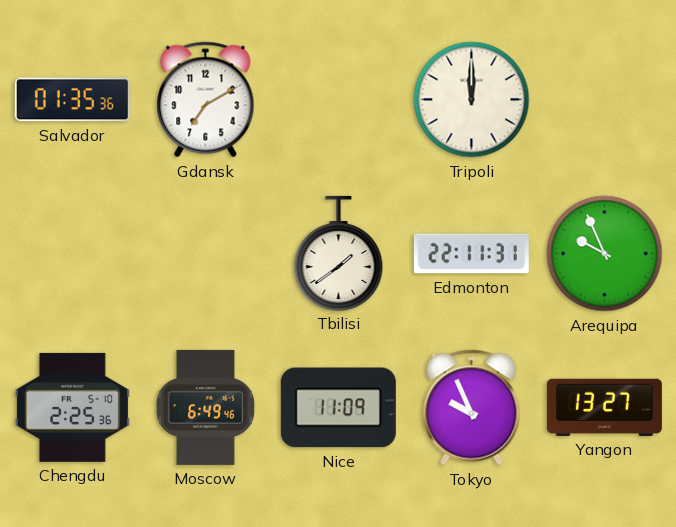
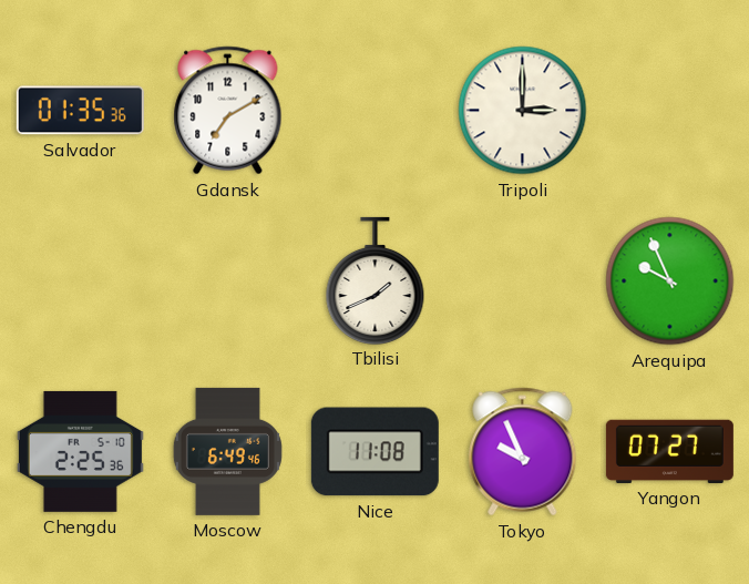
Tripoli: 12:00 -> 3:00 (523, 111)
Tbilisi: 1:39 -> 1:41 (376, 280)
Edmonton: 22:11 -> none (471, 254)
Nice: 11:09 -> 11:08 (374, 452)
Yangon: 13:27 -> 07:27 (669, 451)
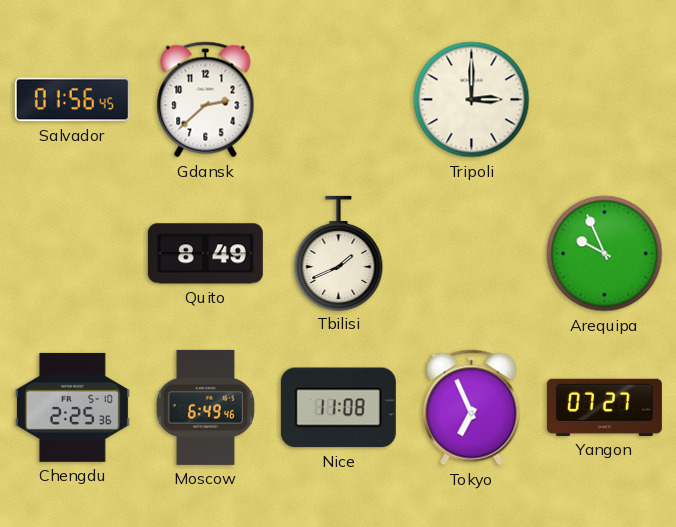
Salvador: 01:35 -> 01:56 (72, 100)
Gdansk: 7:10 -> 2:38 (206, 100)
Quito: none -> 8:49 (205, 254)
Tokyo: 9:56 -> 6:56 (472, 408)
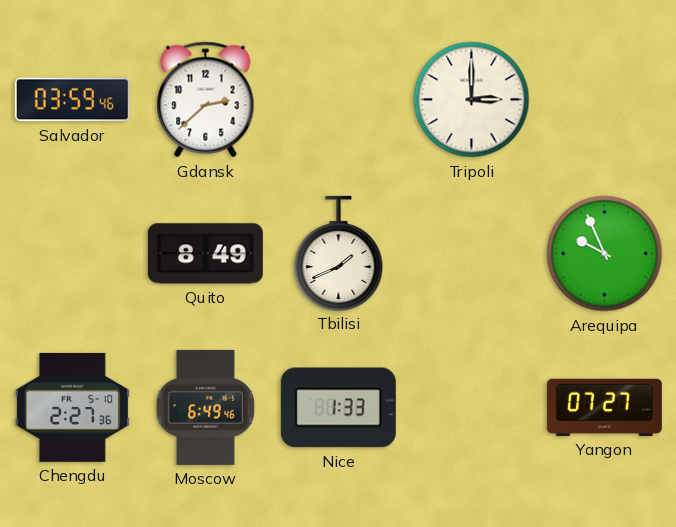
Salvador: 01:56 -> 03:59 (72, 100)
Chengdu: 2:25 -> 2:27 (72, 407)
Nice: 11:08 -> 1:33 (338, 408)
Tokyo: 6:56 -> none (472, 408)
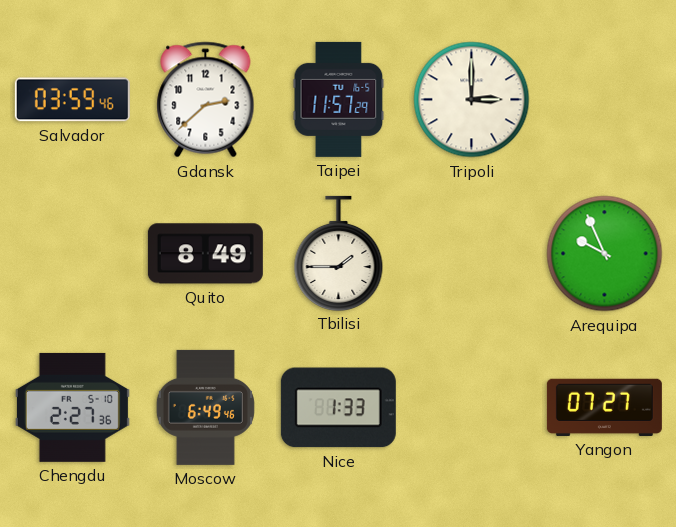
Taipei: none -> 11:57 (339, 99)
Tbilisi: 1:41 -> 1:45 (339, 253)
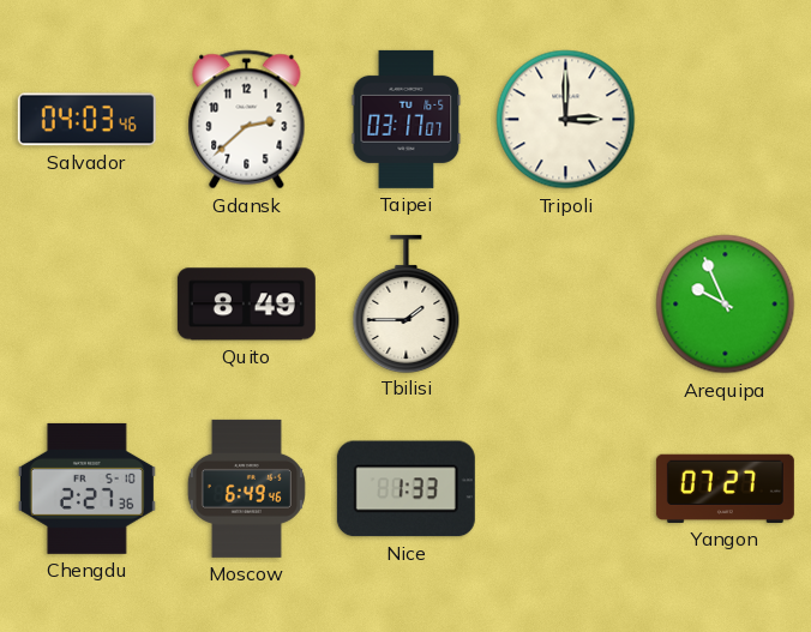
Salvador: 03:59 -> 04:03 (86, 120)
Taipei: 11:57 -> 03:17 (407, 119)
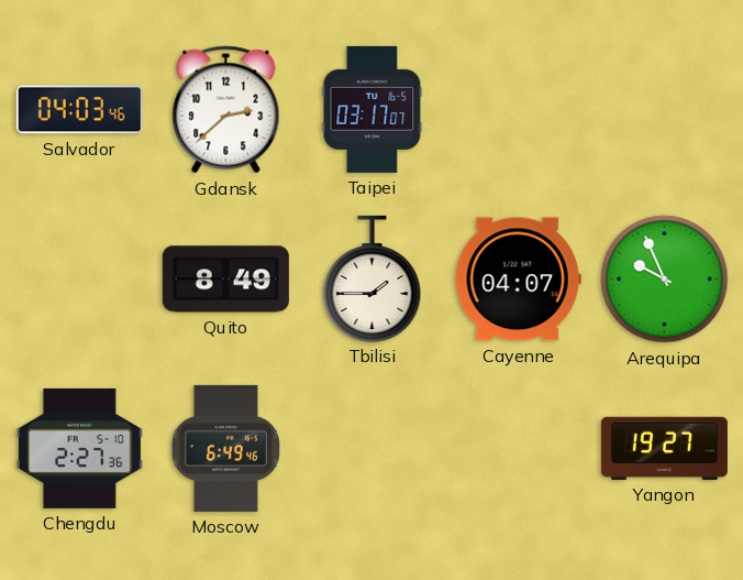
Tripoli: 3:00 -> none (566, 120)
Cayenne: none -> 04:07 (518, 280)
Nice: 1:33 -> none (405, 489)
Yangon: 07:27 -> 19:27 (664, 448)
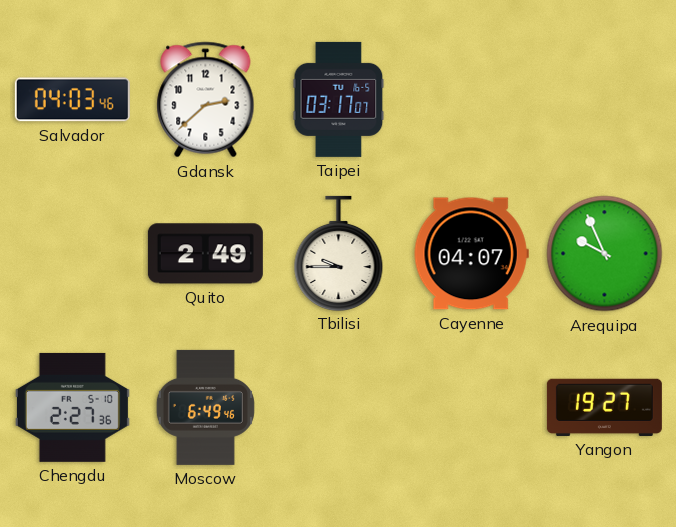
Quito: 8:49 -> 2:49 (205, 254)
Tbilisi: 1:45 -> 9:45 (339, 253)
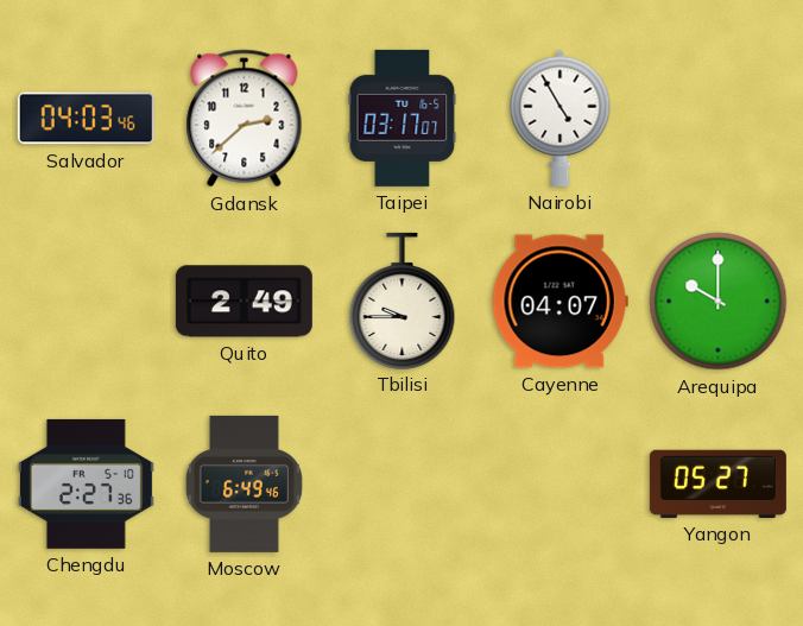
Nairobi: none -> 4:55 (561, 118)
Arequipa: 9:56 -> 10:00 (719, 302)
Yangon: 19:27 -> 05:27 (717, 483)
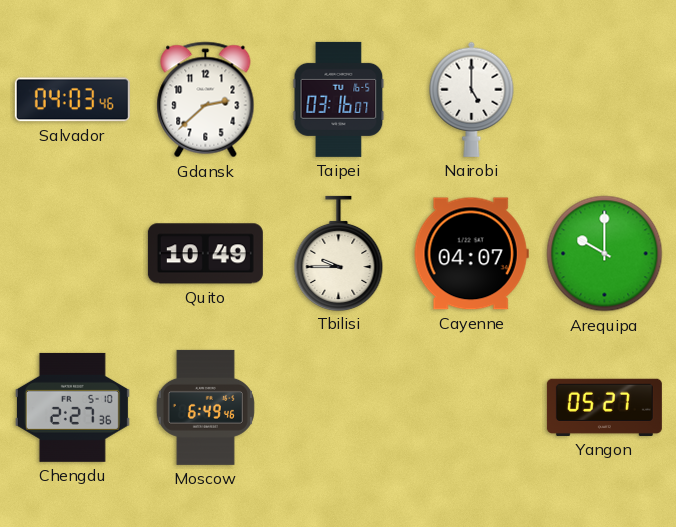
Taipei: 03:17 -> 03:16 (339, 99)
Nairobi: 4:55 -> 5:00 (472, 99)
Quito: 2:49 -> 10:49 (205, 254)
